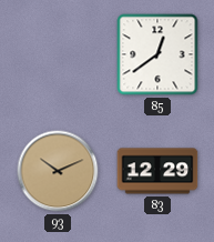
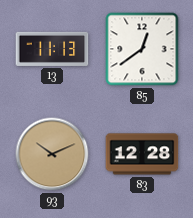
13: none -> 11:13 (52, 49)
83: 12:29 -> 12:28 (142, 154)
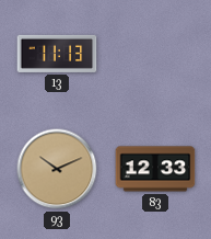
85: 12:39 -> none (142, 49)
83: 12:28 -> 12:33 (155, 169)
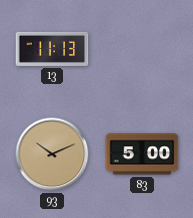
83: 12:33 -> 5:00 (142, 154)
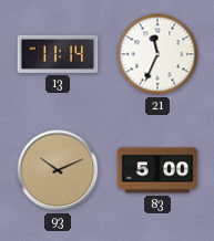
13: 11:13 -> 11:14 (58, 54)
21: none -> 11:34 (157, 54)
